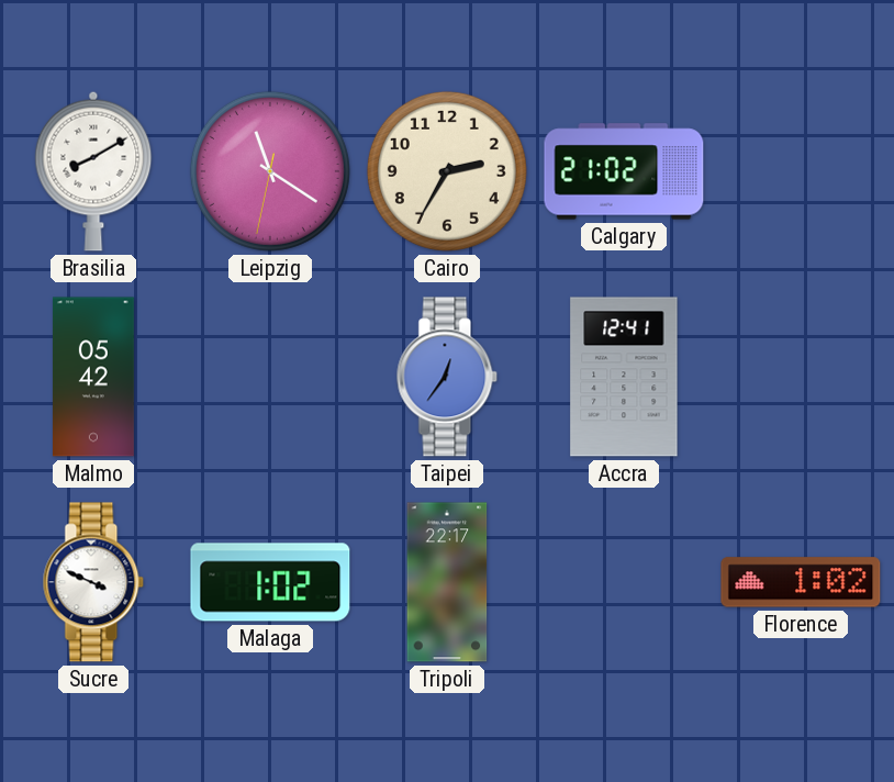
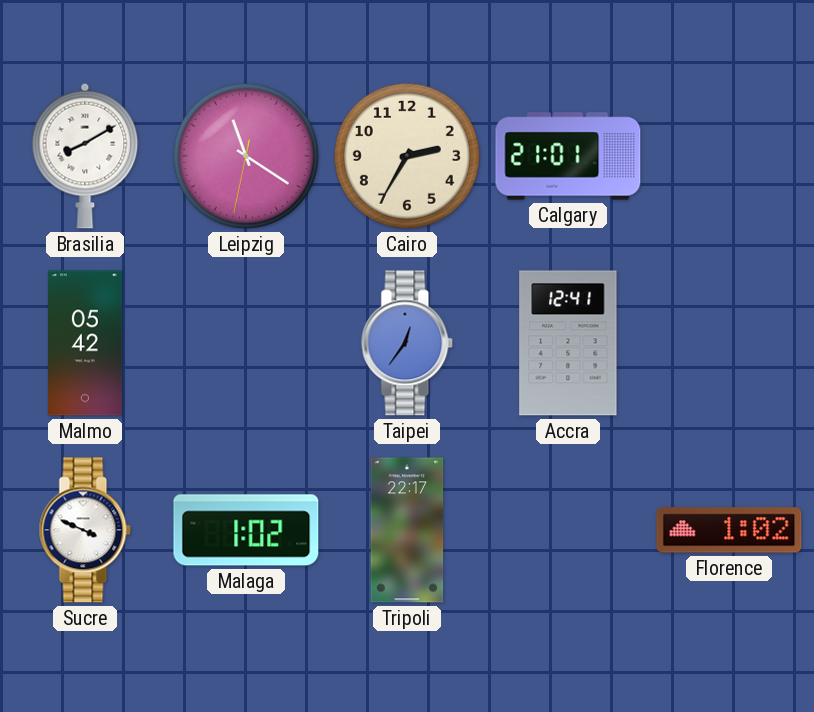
Calgary: 21:02 -> 21:01 (568, 156)
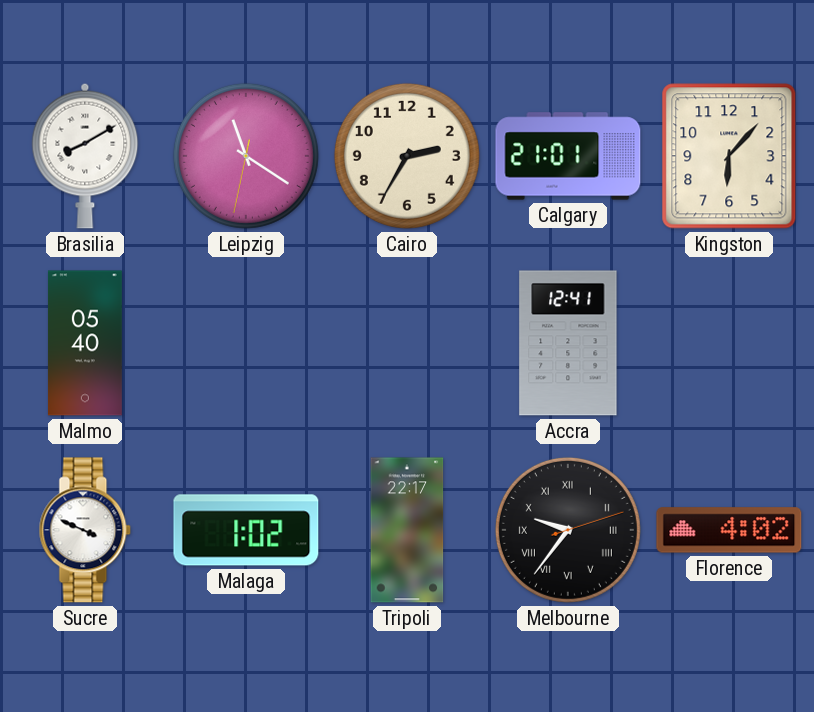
Kingston: none -> 6:07 (729, 156)
Malmo: 05:42 -> 05:40 (85, 343)
Taipei: 12:36 -> none (407, 343)
Melbourne: none -> 9:36 (568, 530)
Florence: 1:02 -> 4:02 (729, 530)
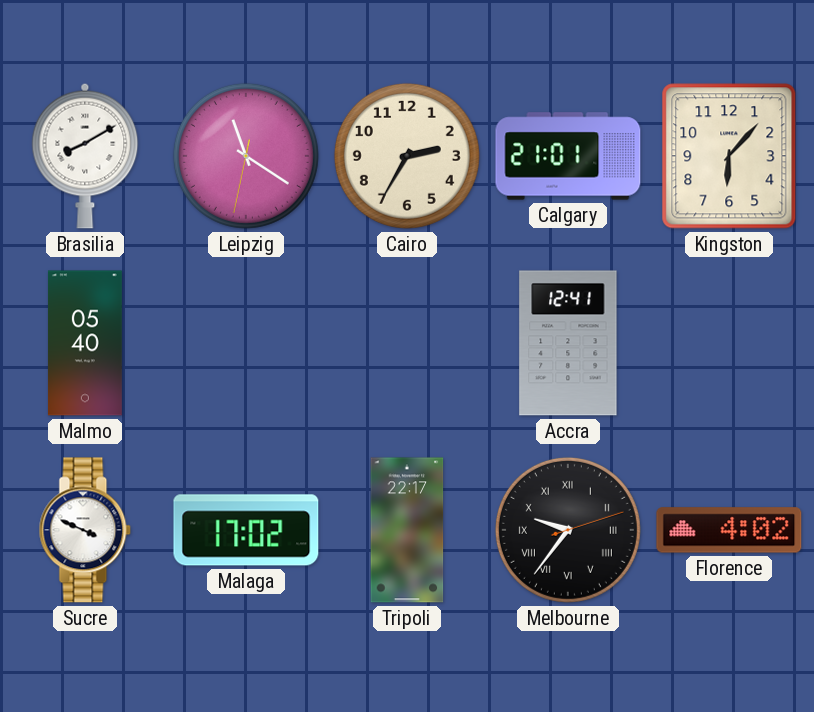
Malaga: 1:02 -> 17:02 (246, 530)
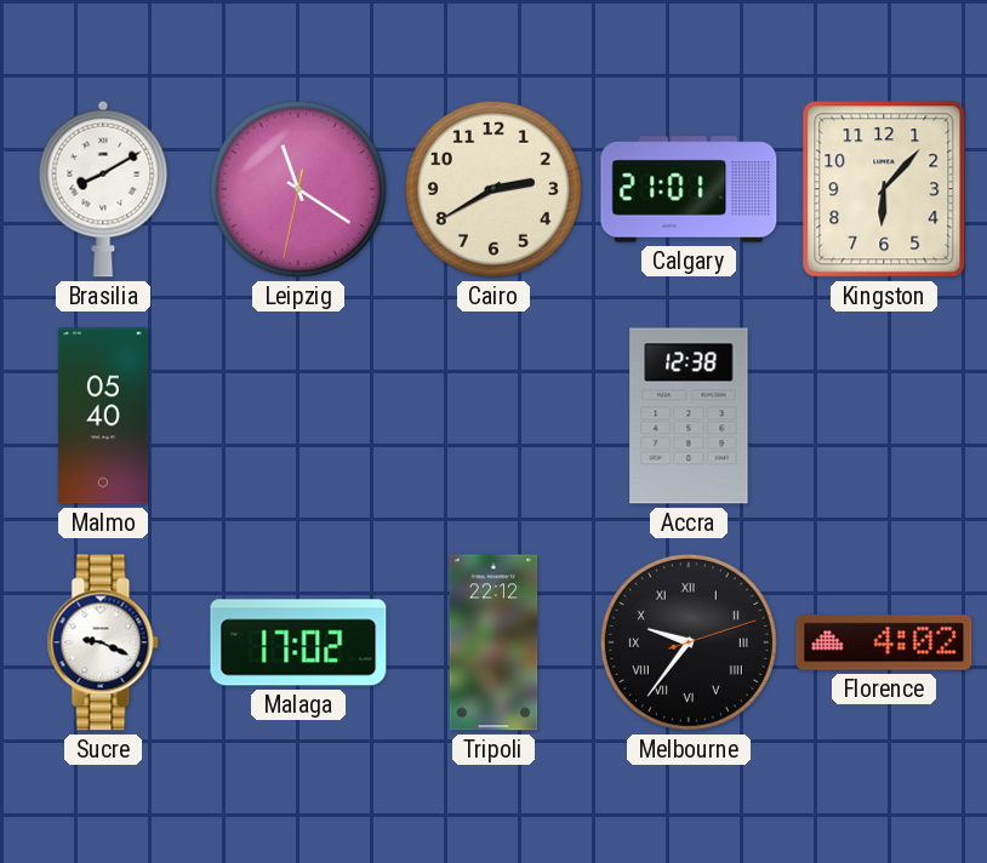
Cairo: 2:35 -> 2:40 (493, 189)
Accra: 12:41 -> 12:38 (689, 416)
Sucre: 3:49 -> 9:19 (103, 642)
Tripoli: 22:17 -> 22:12 (493, 642)
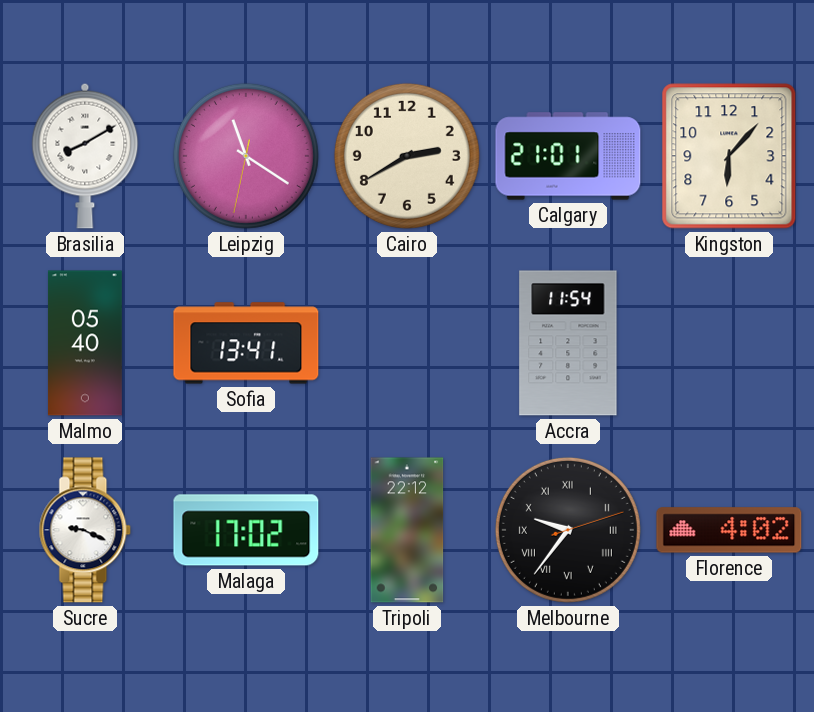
Sofia: none -> 13:41 (246, 343)
Accra: 12:38 -> 11:54 (568, 343)
